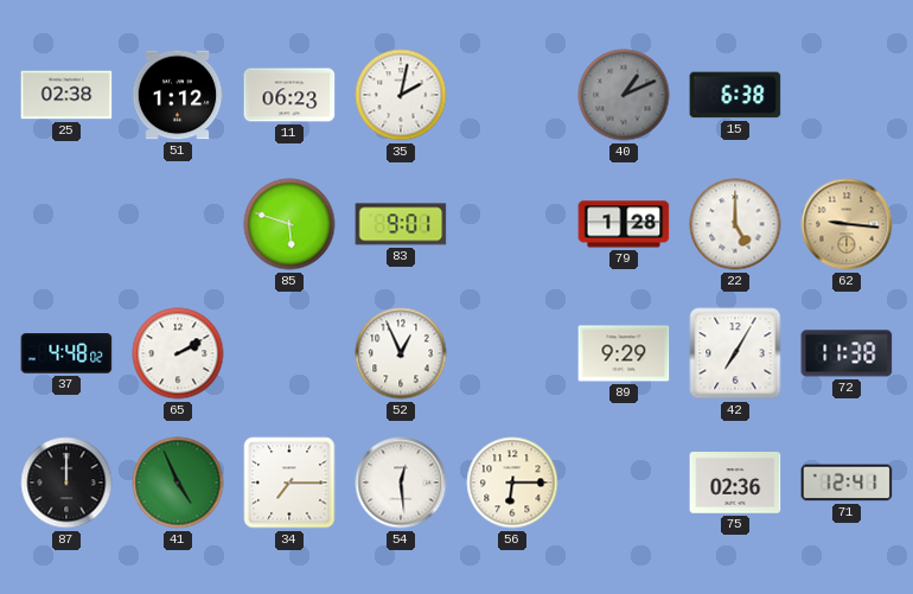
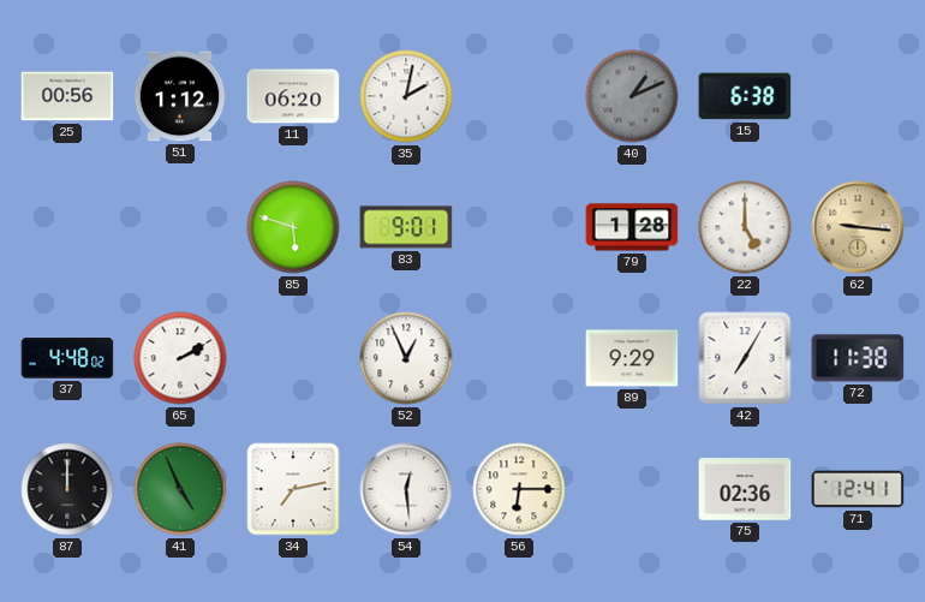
25: 02:38 -> 00:56 (67, 96)
11: 06:23 -> 06:20 (293, 96)
34: 7:15 -> 7:13 (293, 489)
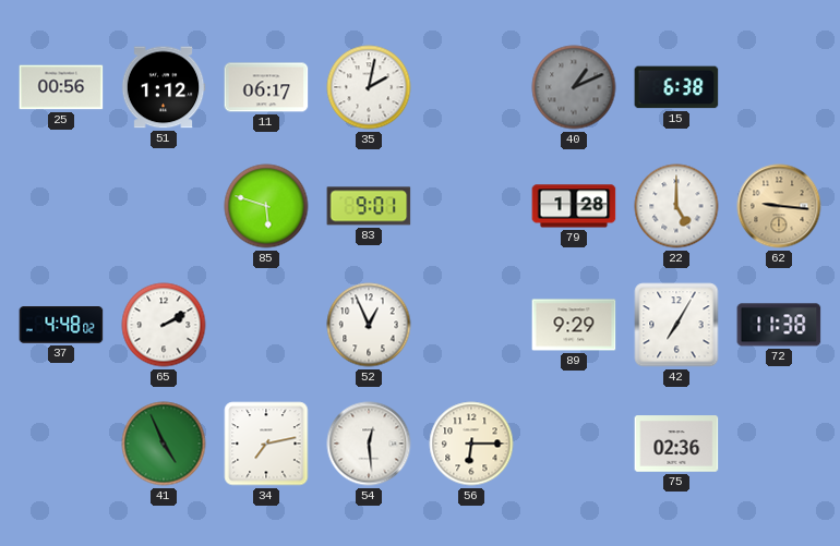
11: 06:20 -> 06:17 (266, 87)
87: 12:00 -> none (67, 489)
71: 12:41 -> none (858, 489)
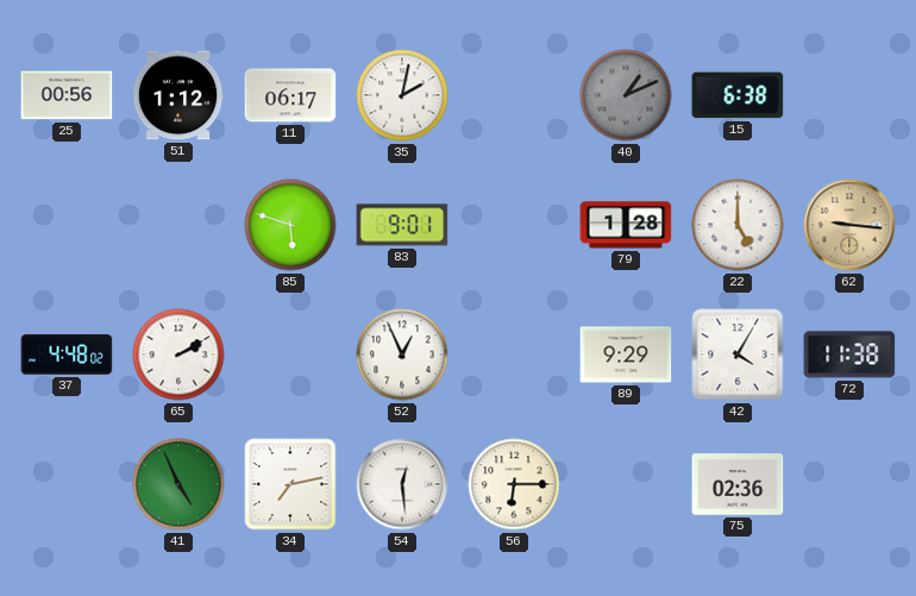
42: 7:05 -> 4:05 (738, 355)
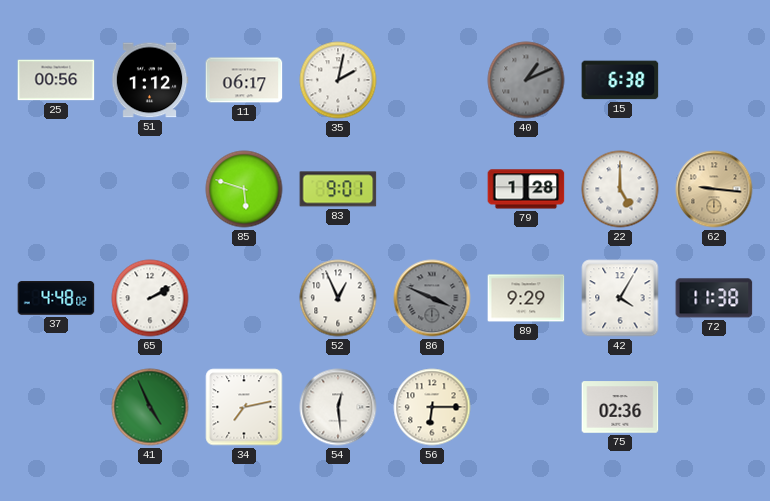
86: none -> 3:49 (432, 298)
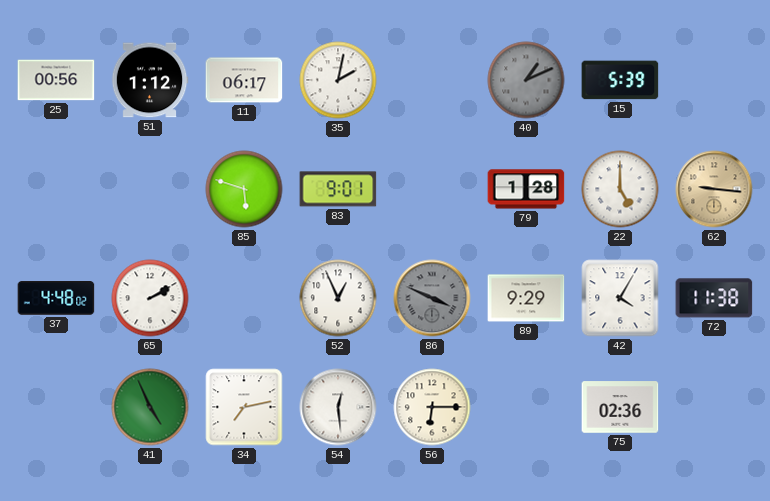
15: 6:38 -> 5:39 (620, 80)
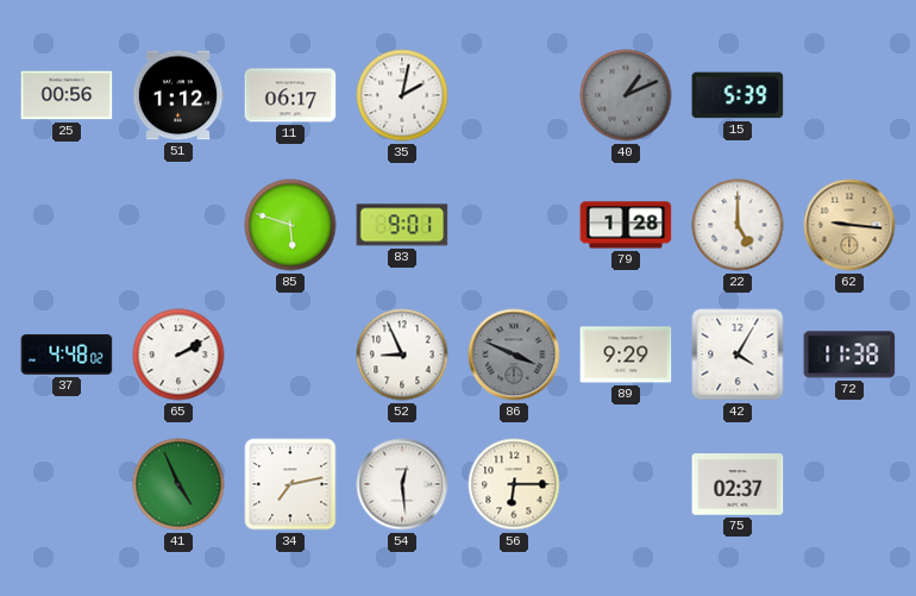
52: 12:56 -> 8:56 (402, 355)
75: 02:36 -> 02:37 (738, 484)
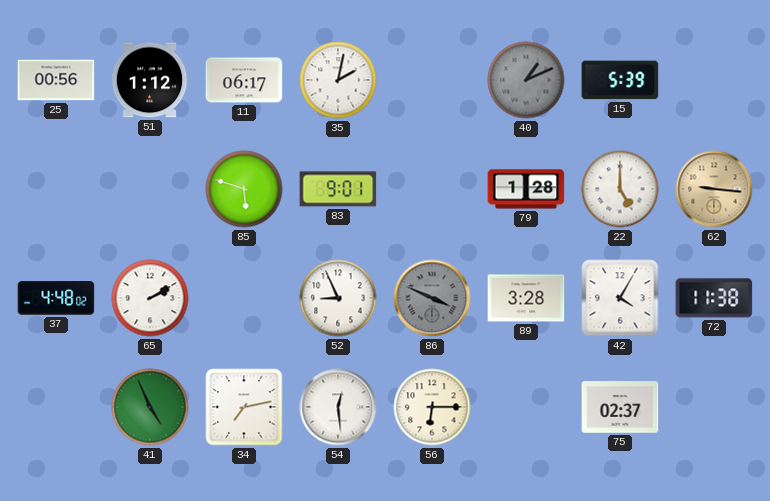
89: 9:29 -> 3:28 (526, 298)
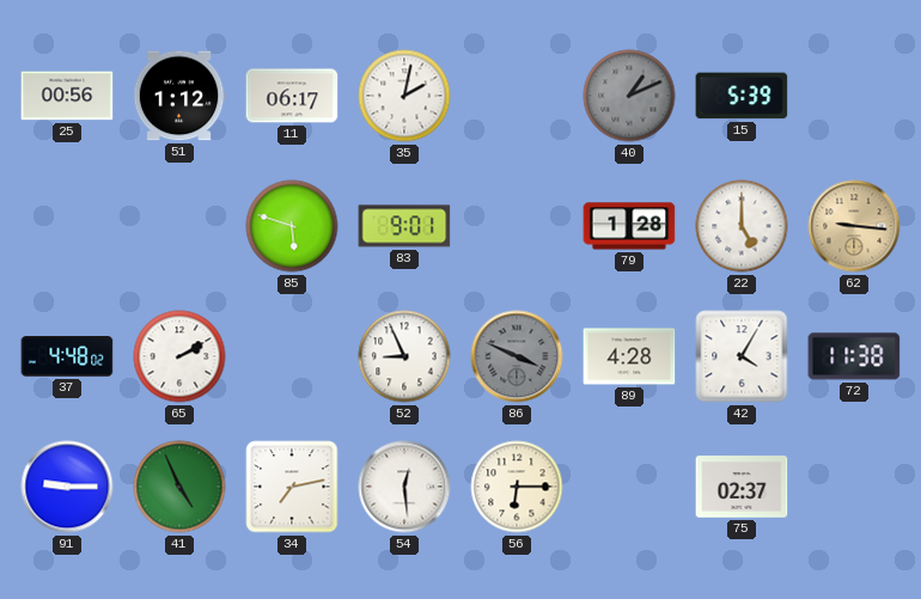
89: 3:28 -> 4:28 (629, 356)
91: none -> 9:15 (67, 487)
